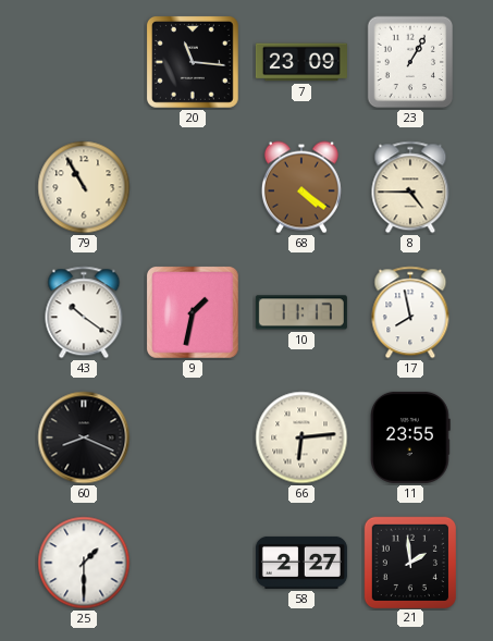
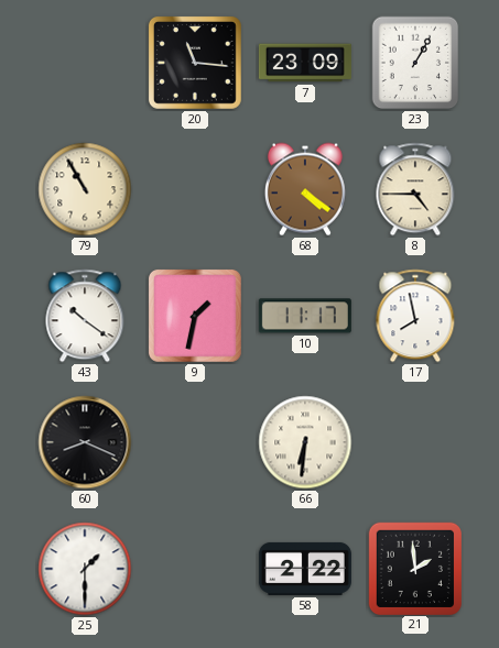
66: 6:14 -> 6:31 (305, 442)
11: 23:55 -> none (411, 437)
58: 2:27 -> 2:22 (305, 569)
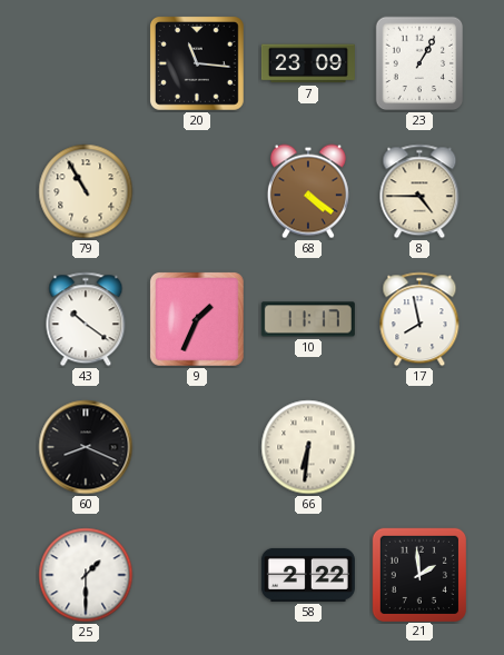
9: 1:32 -> 1:34 (197, 319)
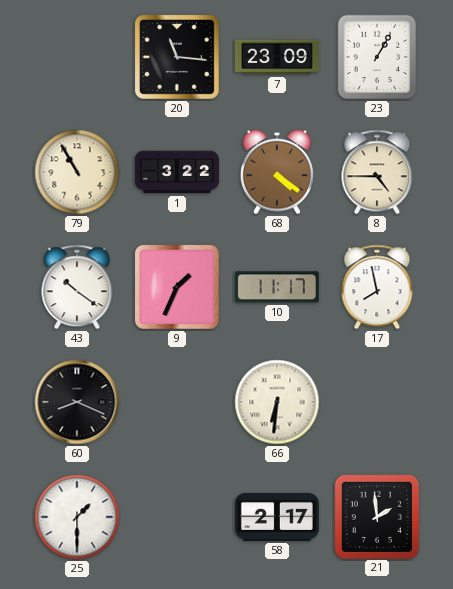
1: none -> 3:22 (177, 172)
58: 2:22 -> 2:17 (277, 517)
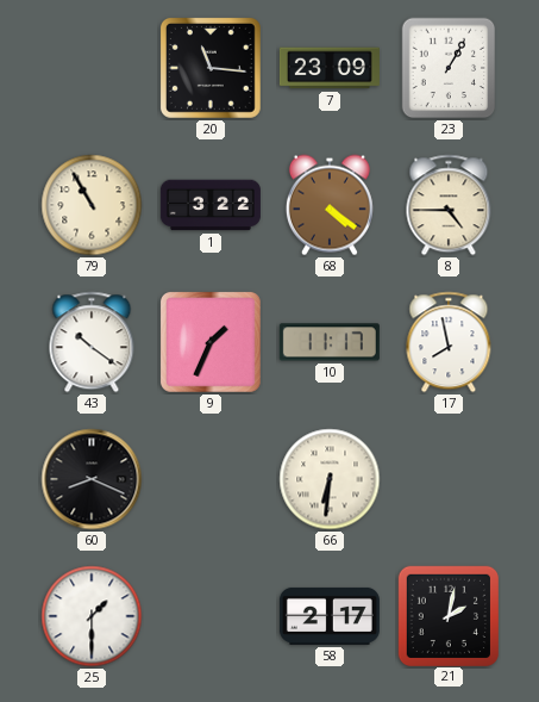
21: 1:59 -> 2:02 (447, 615)
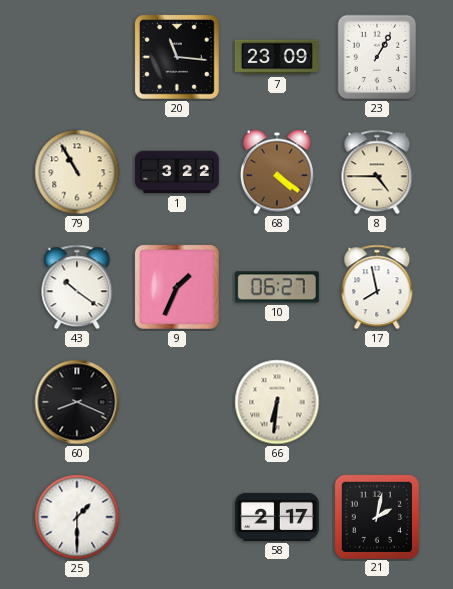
10: 11:17 -> 06:27 (277, 287)
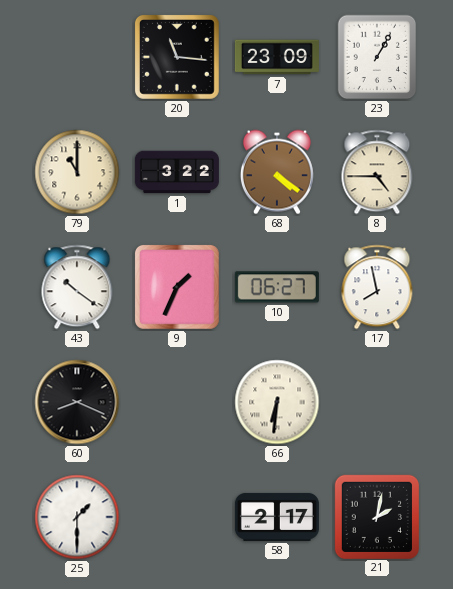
79: 10:55 -> 11:00 (77, 172)
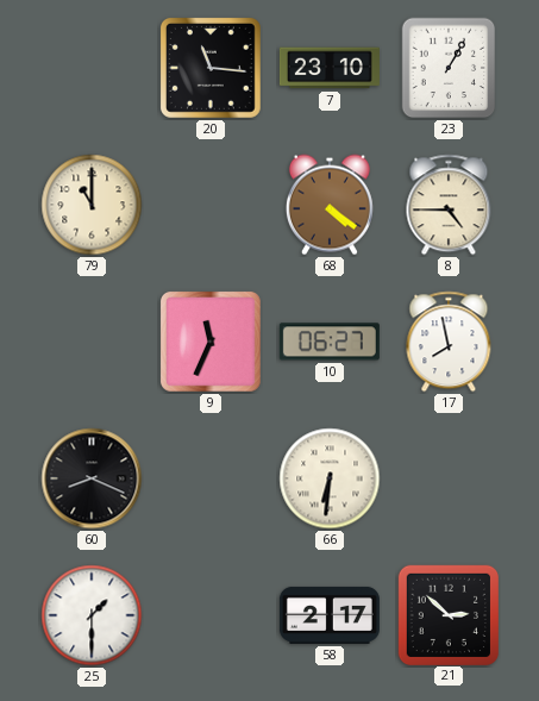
7: 23:09 -> 23:10 (330, 68)
1: 3:22 -> none (177, 172)
43: 10:21 -> none (77, 287)
9: 1:34 -> 11:34 (211, 342)
21: 2:02 -> 2:52 (447, 614)
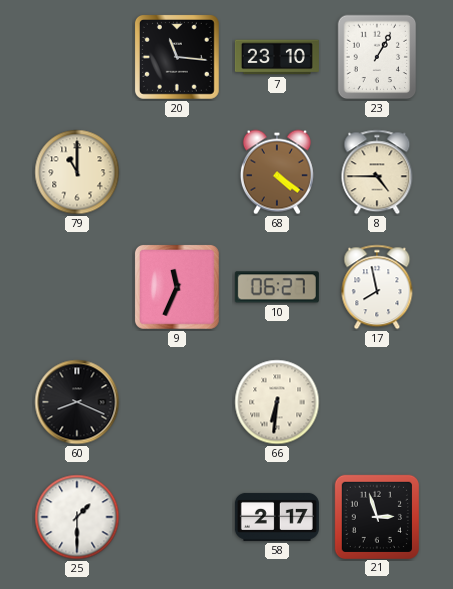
21: 2:52 -> 2:57 (376, 516)
